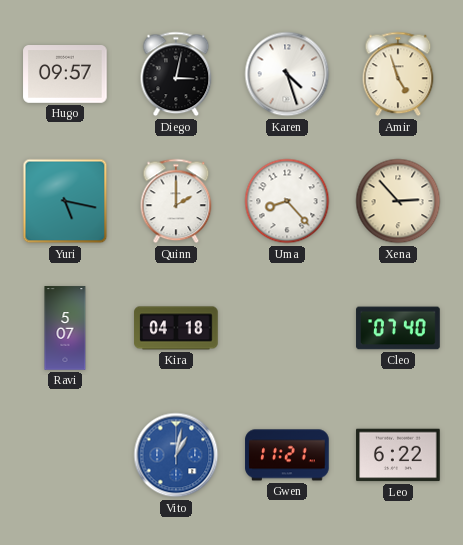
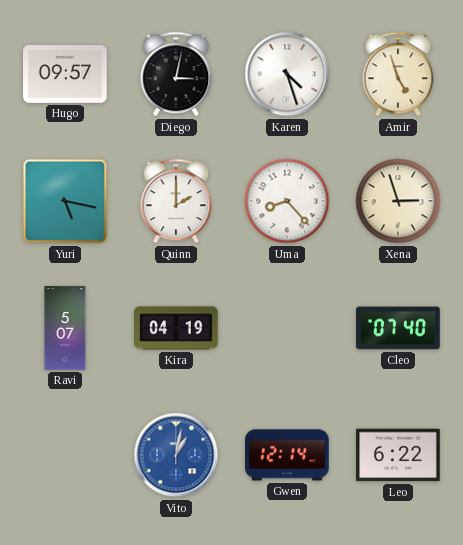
Xena: 2:53 -> 2:57 (398, 201)
Kira: 04:18 -> 04:19 (176, 328)
Gwen: 11:21 -> 12:14 (287, 455)
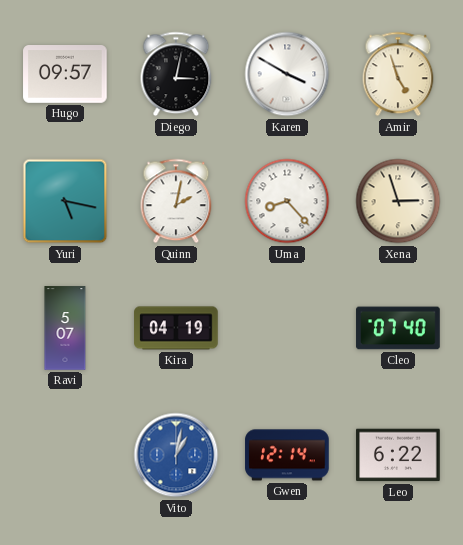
Karen: 4:27 -> 3:50 (287, 74)
Quinn: 2:00 -> 2:02 (176, 201)
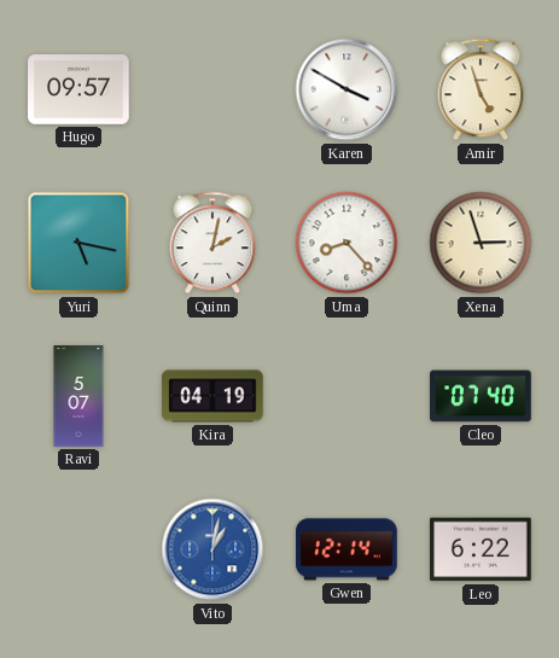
Diego: 3:02 -> none (176, 74)
